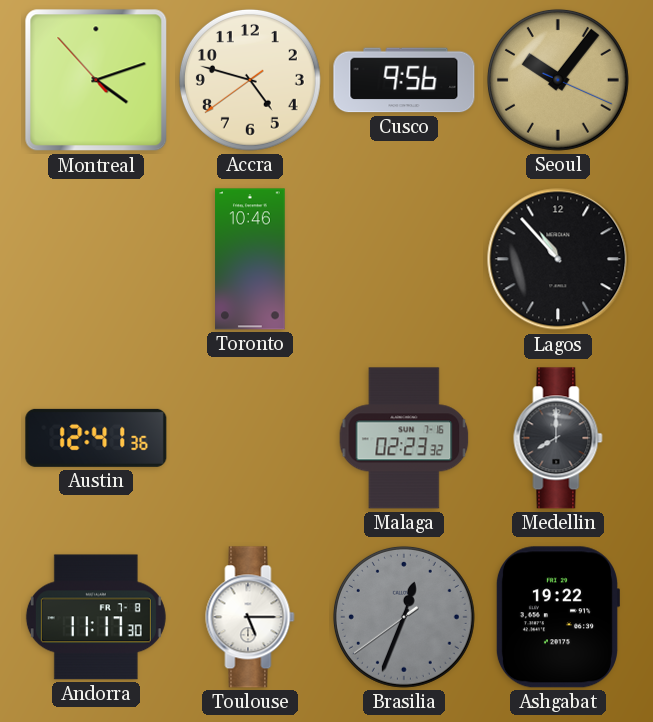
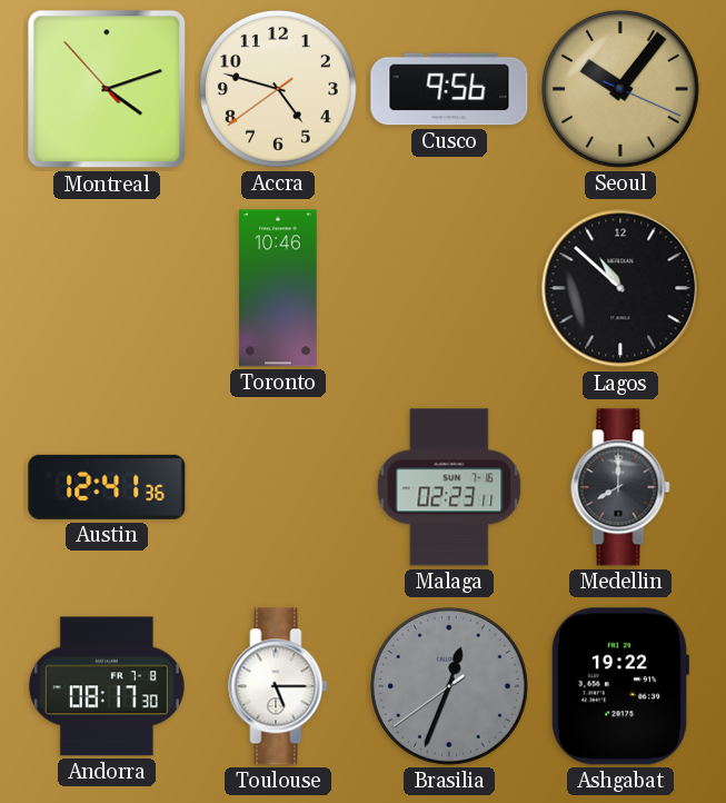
Lagos: 10:53 -> 10:52 (620, 288)
Malaga: 02:23:32 -> 02:23:11 (449, 487)
Andorra: 11:17 -> 08:17 (107, 686)
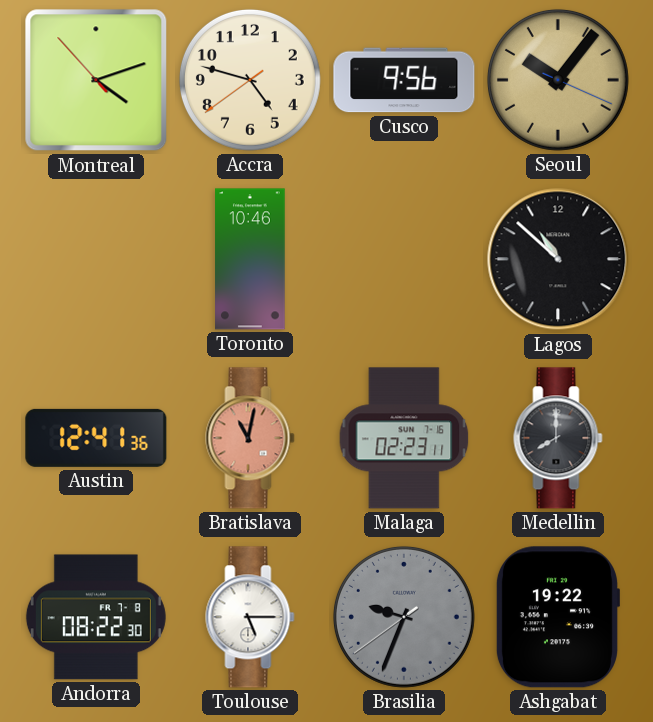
Bratislava: none -> 11:02 (250, 438)
Andorra: 08:17 -> 08:22 (96, 617)
Brasilia: 12:33 -> 9:33 (404, 617)
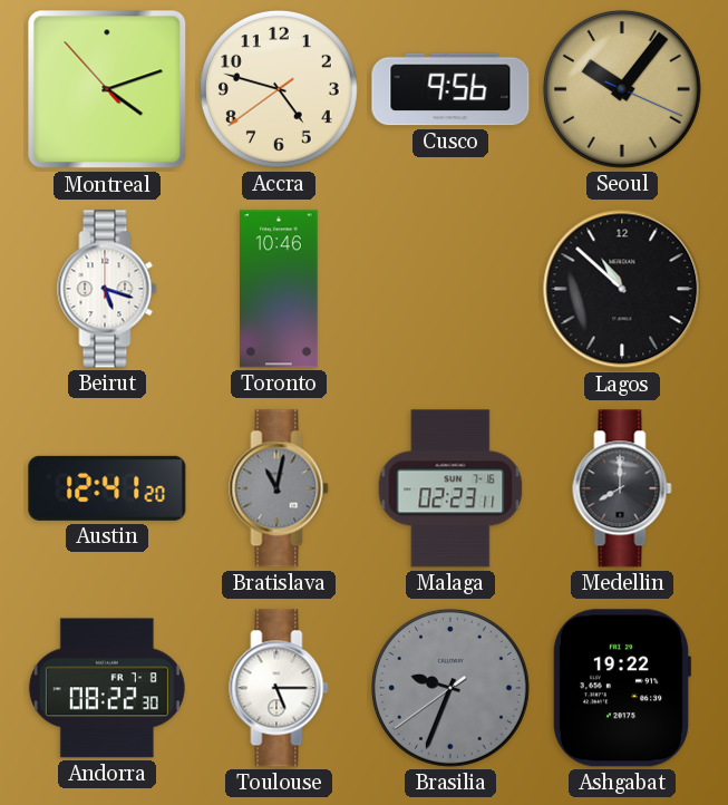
Beirut: none -> 5:18 (107, 289)
Austin: 12:41:36 -> 12:41:20 (107, 488)
Bratislava dial: salmon -> grey (279, 488)
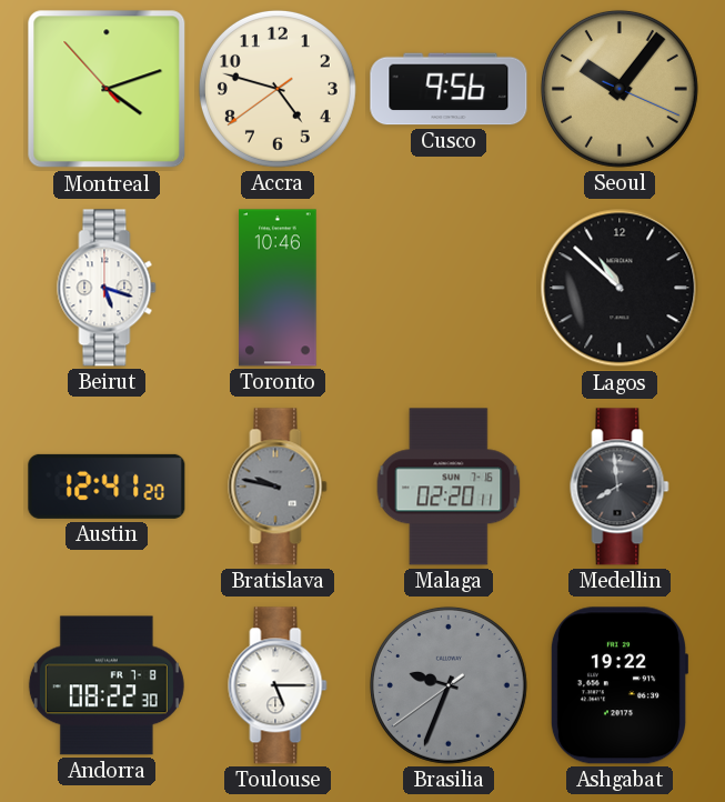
Bratislava: 11:02 -> 9:47 (278, 487)
Malaga: 02:23 -> 02:20 (449, 487)
Medellin: 8:00 -> 7:59 (620, 487)
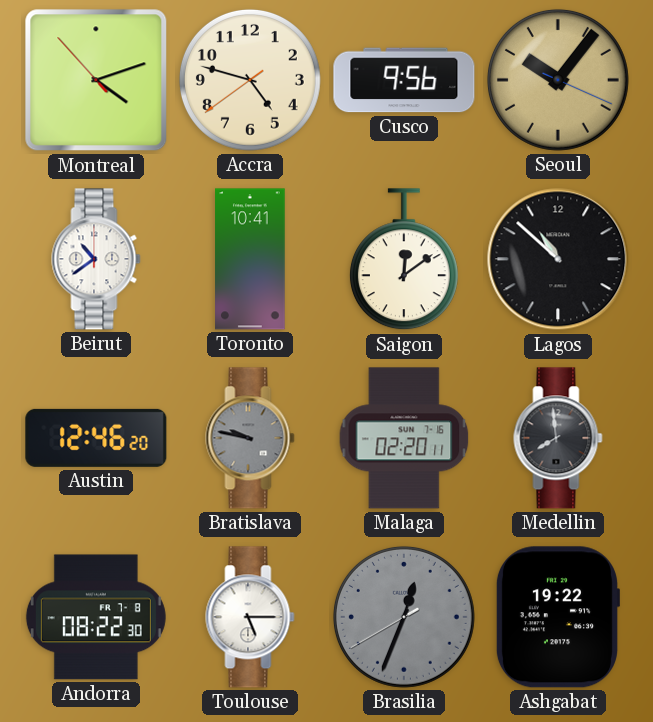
Beirut: 5:18 -> 10:39 (96, 259)
Toronto: 10:46 -> 10:41 (250, 259)
Saigon: none -> 12:09 (404, 260)
Austin: 12:41 -> 12:46 (96, 438)
Brasilia: 9:33 -> 12:33 (404, 617)
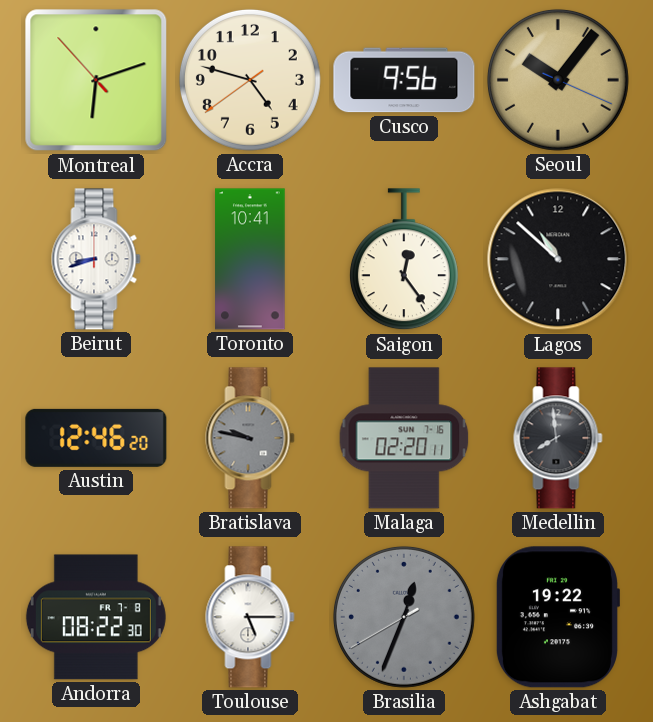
Montreal: 4:11 -> 6:11 (96, 80)
Beirut: 10:39 -> 8:42 (96, 259)
Saigon: 12:09 -> 12:24 (404, 260)
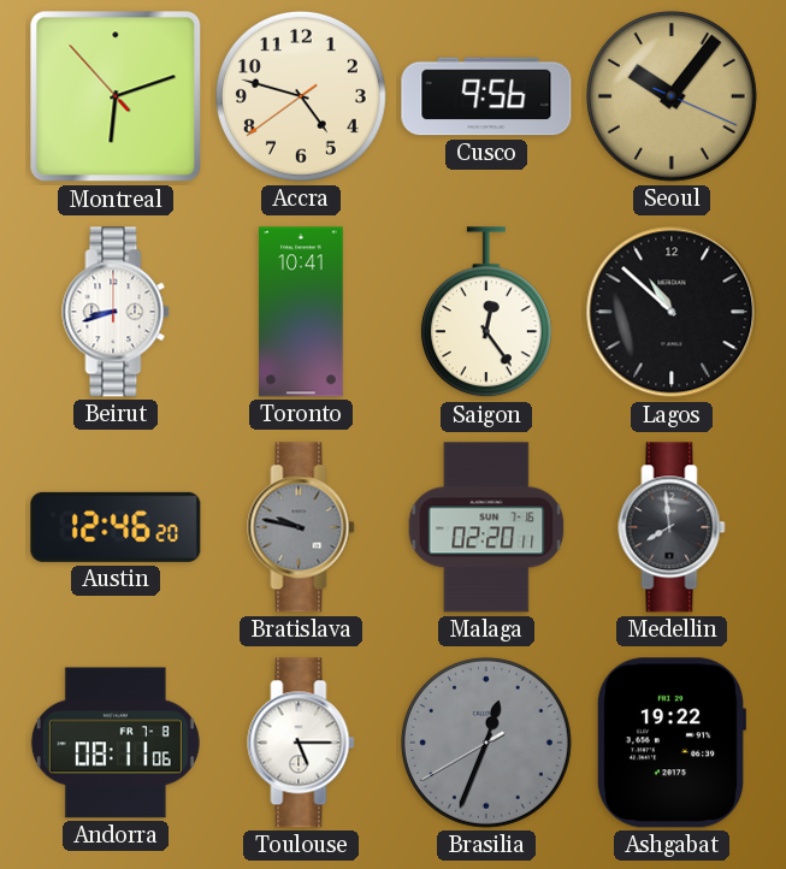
Andorra: 08:22 -> 08:11 (116, 743)
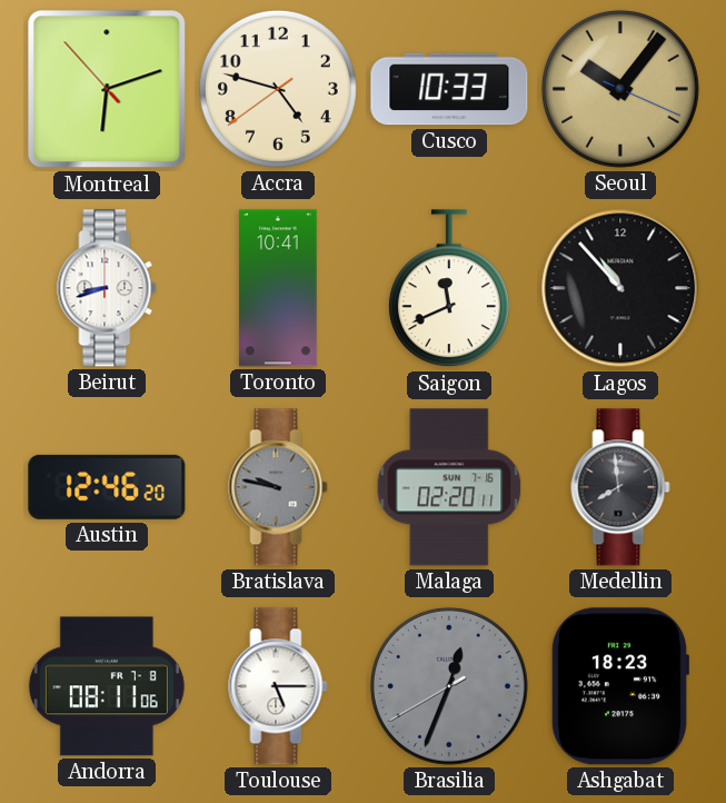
Cusco: 9:56 -> 10:33 (449, 89)
Saigon: 12:24 -> 11:41 (449, 289)
Lagos: 10:52 -> 10:53 (620, 288)
Ashgabat: 19:22 -> 18:23 (619, 686)
